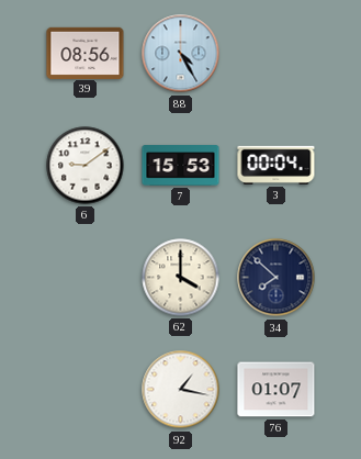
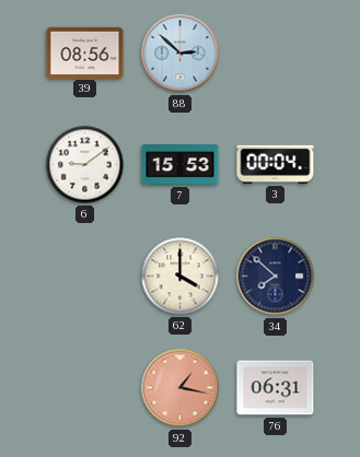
88: 4:25 -> 2:52 (181, 54)
92 dial: white -> salmon (181, 388)
76: 01:07 -> 06:31 (276, 388)
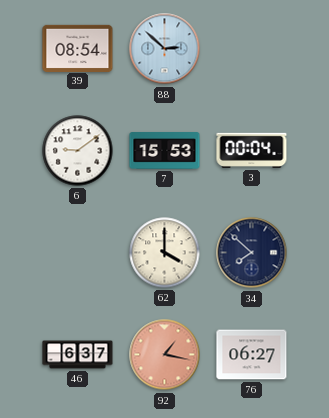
39: 08:56 -> 08:54 (78, 48)
46: none -> 6:37 (78, 355)
76: 06:31 -> 06:27 (252, 355)
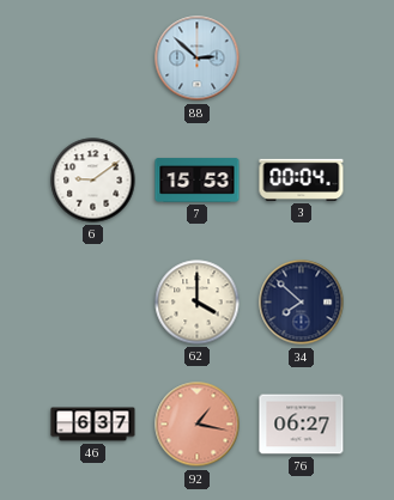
39: 08:54 -> none (78, 48)
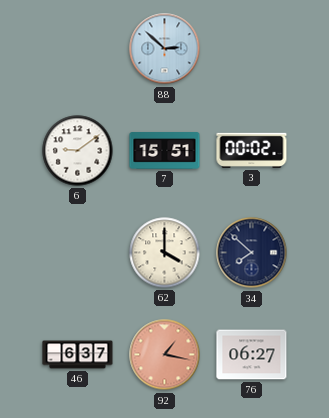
7: 15:53 -> 15:51 (165, 151)
3: 00:04 -> 00:02 (252, 150)
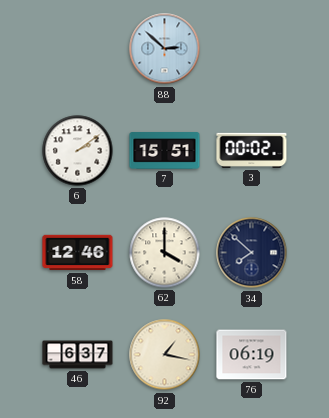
6: 9:09 -> 2:09 (78, 151)
58: none -> 12:46 (78, 253)
92 dial: salmon -> cream (165, 355)
76: 06:27 -> 06:19 (252, 355)
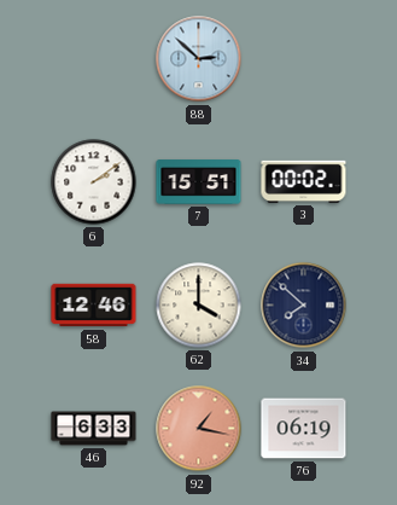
46: 6:37 -> 6:33 (94, 429)
92 dial: cream -> salmon (199, 429)
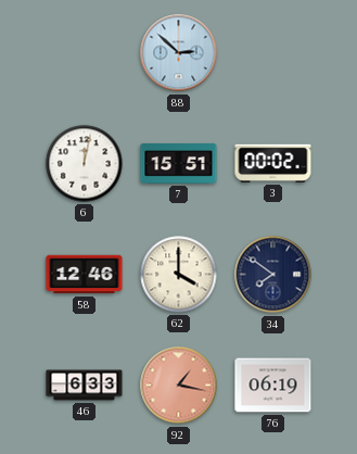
6: 2:09 -> 12:02 (85, 164)
34: 7:52 -> 7:51 (273, 275)
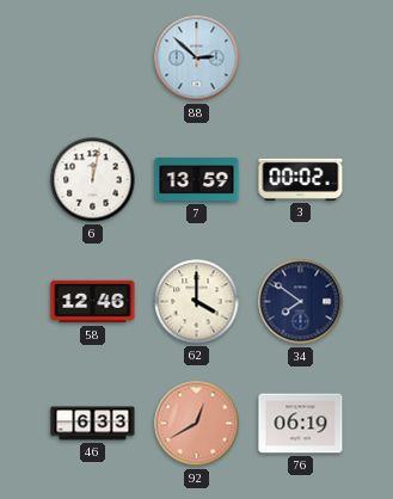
7: 15:51 -> 13:59 (197, 180)
92: 1:17 -> 12:40 (197, 424)
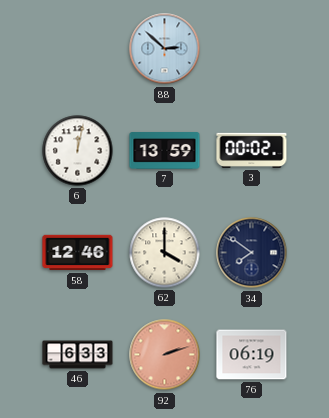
92: 12:40 -> 2:12 (165, 355)
